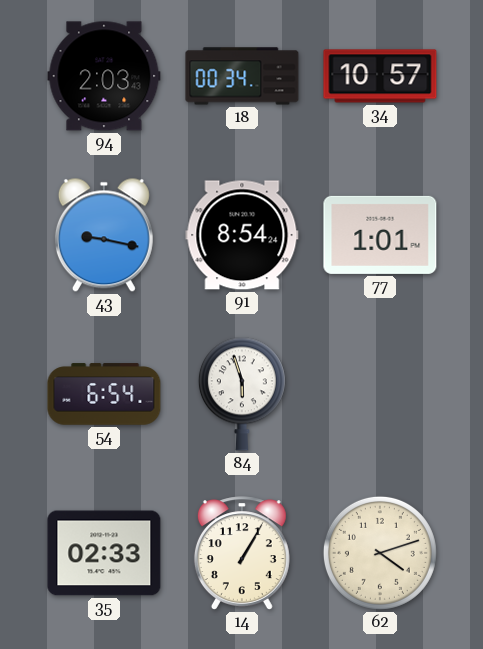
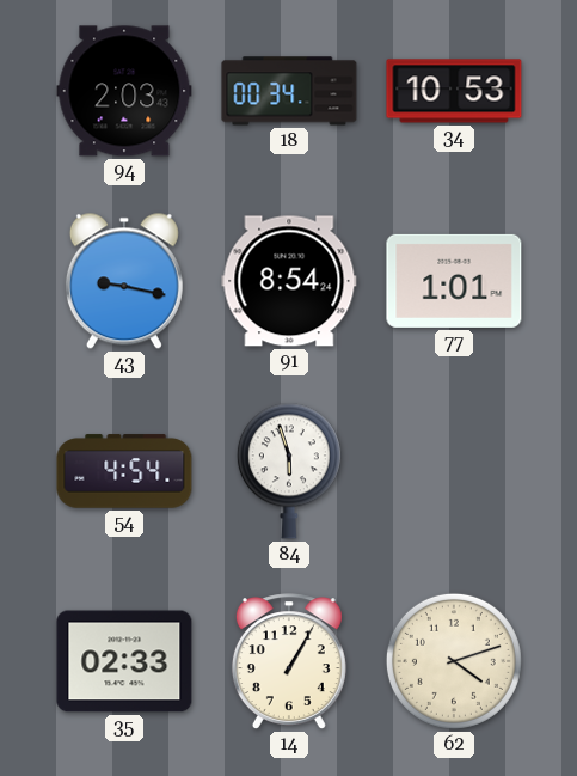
34: 10:57 -> 10:53 (454, 91)
54: 6:54 -> 4:54 (124, 471)
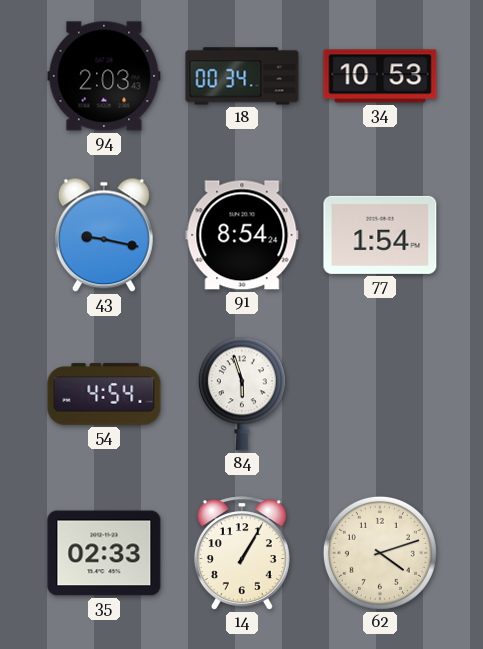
77: 1:01 -> 1:54 (380, 235)
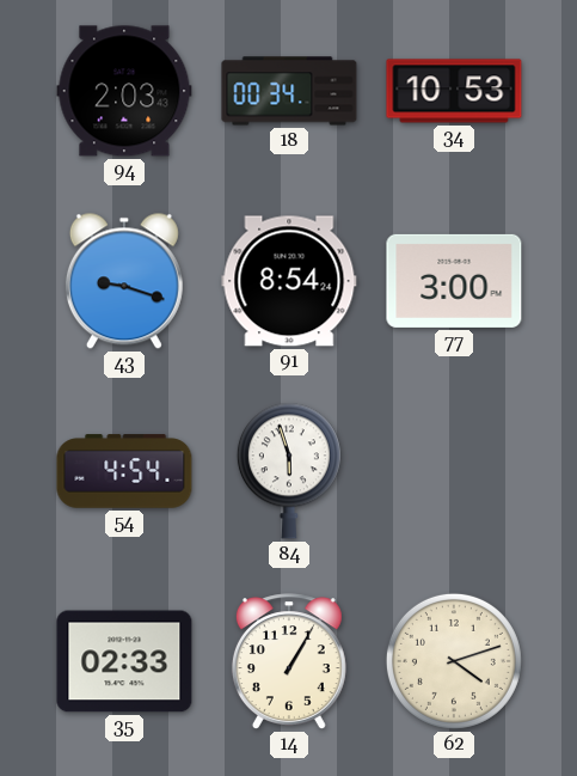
43: 9:17 -> 9:18 (124, 281)
77: 1:54 -> 3:00 (454, 281)
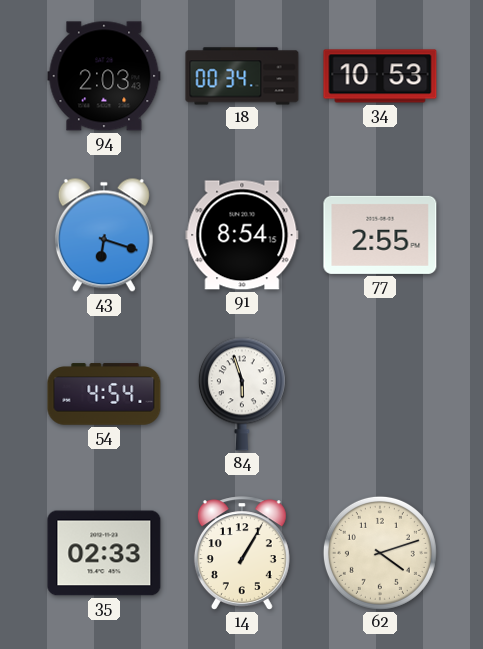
43: 9:18 -> 6:18 (104, 235)
91: 8:54:24 -> 8:54:15 (242, 235)
77: 3:00 -> 2:55 (380, 235)
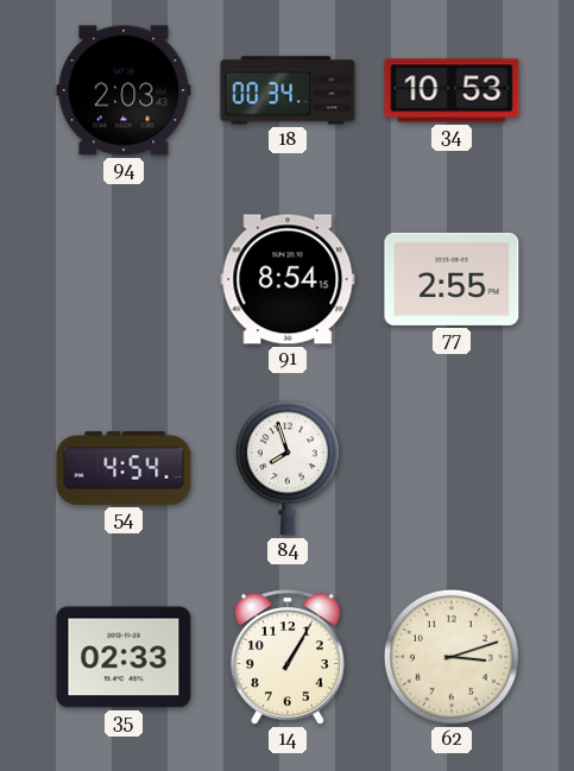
43: 6:18 -> none (104, 235)
84: 5:57 -> 7:57 (288, 468)
62: 4:12 -> 3:12 (452, 657)
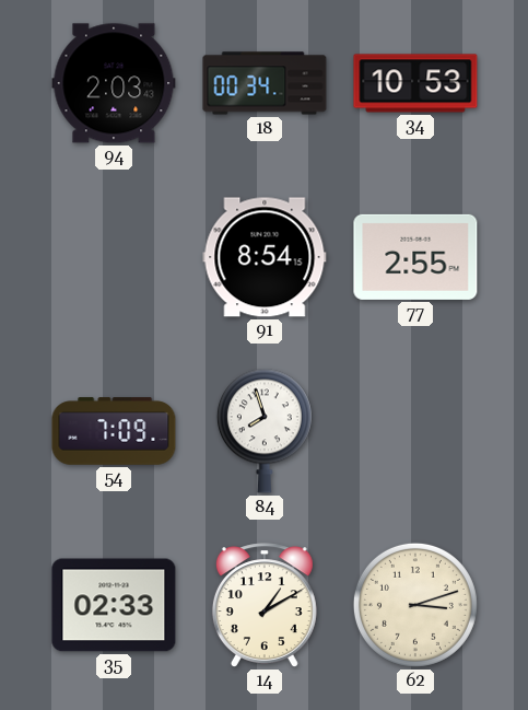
54: 4:54 -> 7:09 (114, 431)
14: 1:05 -> 1:10 (265, 605)
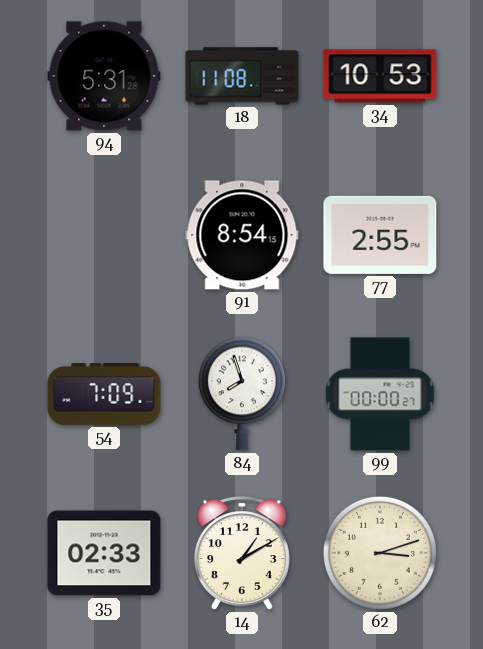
94: 2:03 -> 5:31 (104, 76)
18: 00:34 -> 11:08 (242, 76)
99: none -> 00:00 (380, 394)
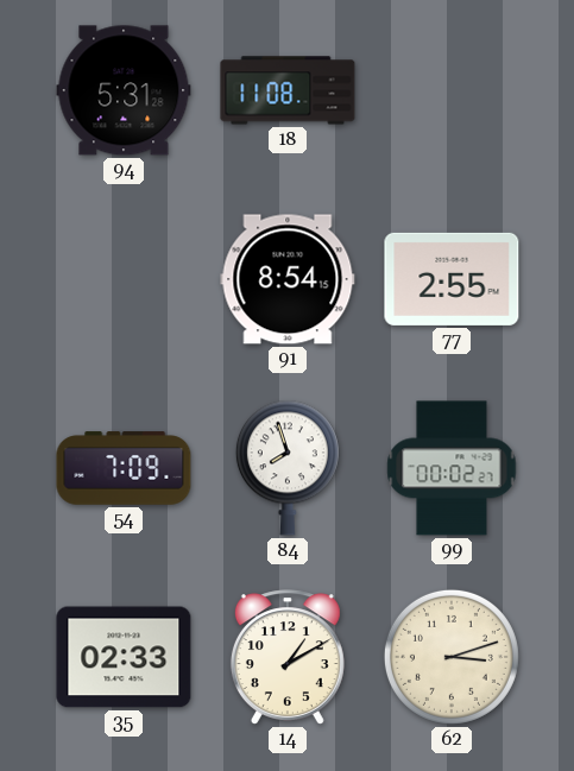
34: 10:53 -> none (380, 76)
99: 00:00 -> 00:02 (452, 468)
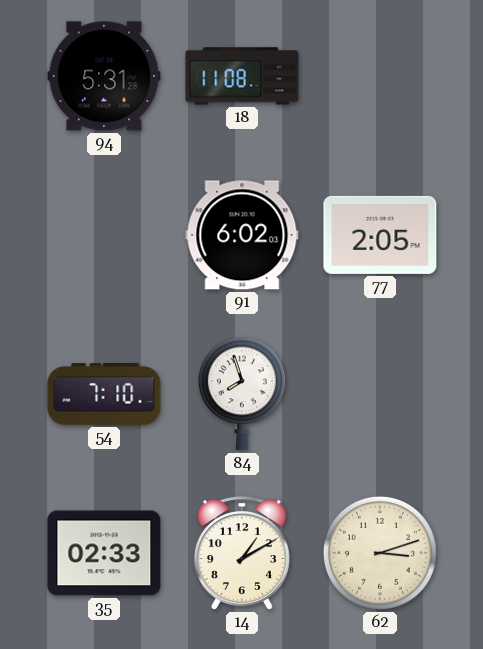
91: 8:54 -> 6:02 (242, 235)
77: 2:55 -> 2:05 (380, 235)
54: 7:09 -> 7:10 (104, 394)
99: 00:02 -> none (452, 468)
